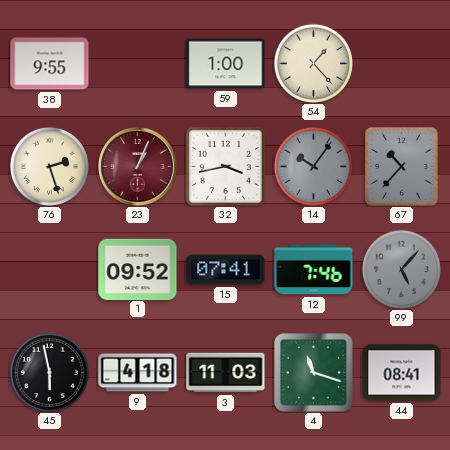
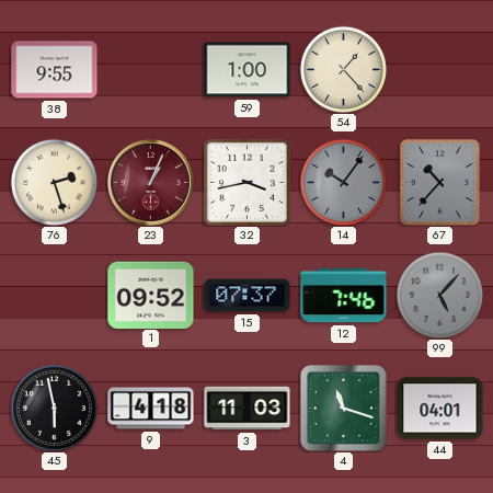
15: 07:41 -> 07:37 (248, 296)
44: 08:41 -> 04:01 (440, 409)
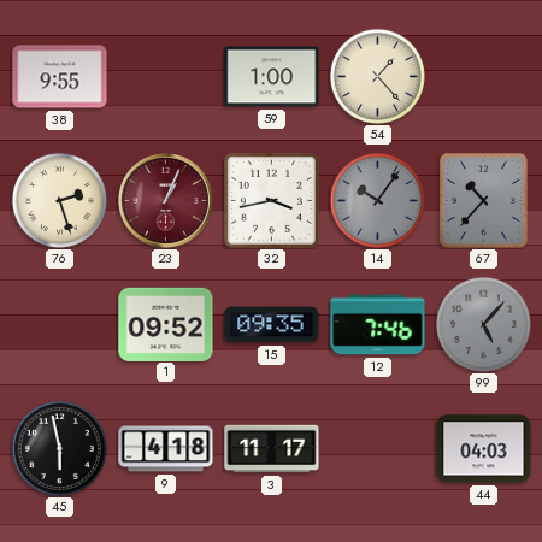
15: 07:37 -> 09:35 (272, 325)
3: 11:03 -> 11:17 (272, 449)
4: 11:18 -> none (344, 409)
44: 04:01 -> 04:03 (484, 449)
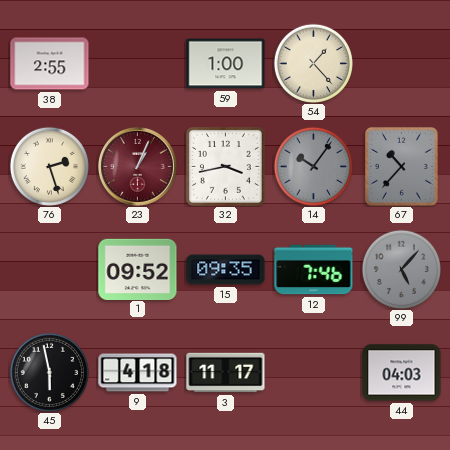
38: 9:55 -> 2:55 (50, 64)
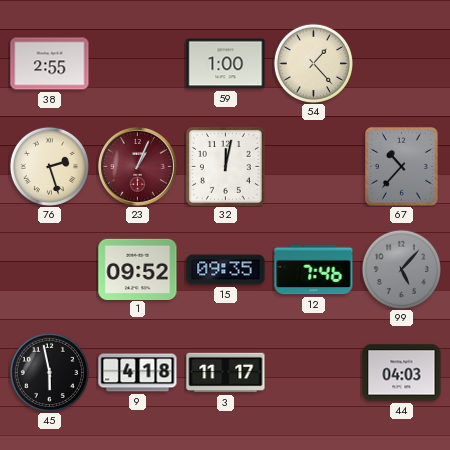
32: 3:43 -> 12:02 (225, 166)
14: 10:06 -> none (313, 166)
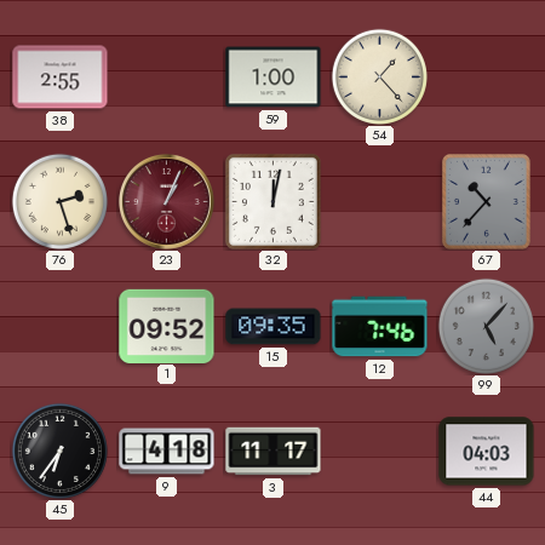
45: 5:58 -> 6:36 (59, 451)
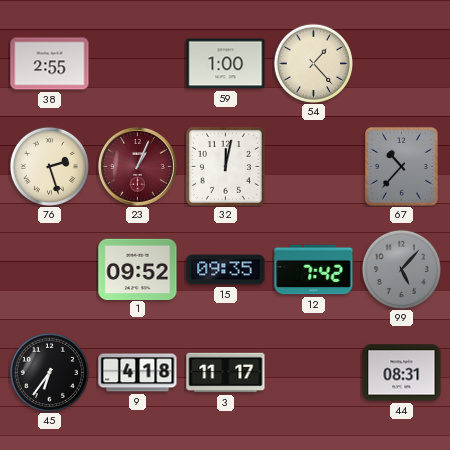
12: 7:46 -> 7:42 (314, 270)
44: 04:03 -> 08:31 (402, 373)
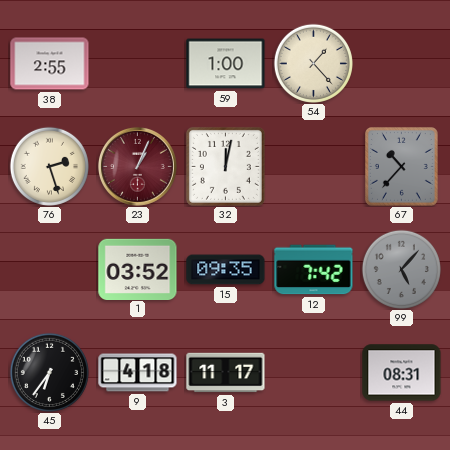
1: 09:52 -> 03:52 (138, 269)
